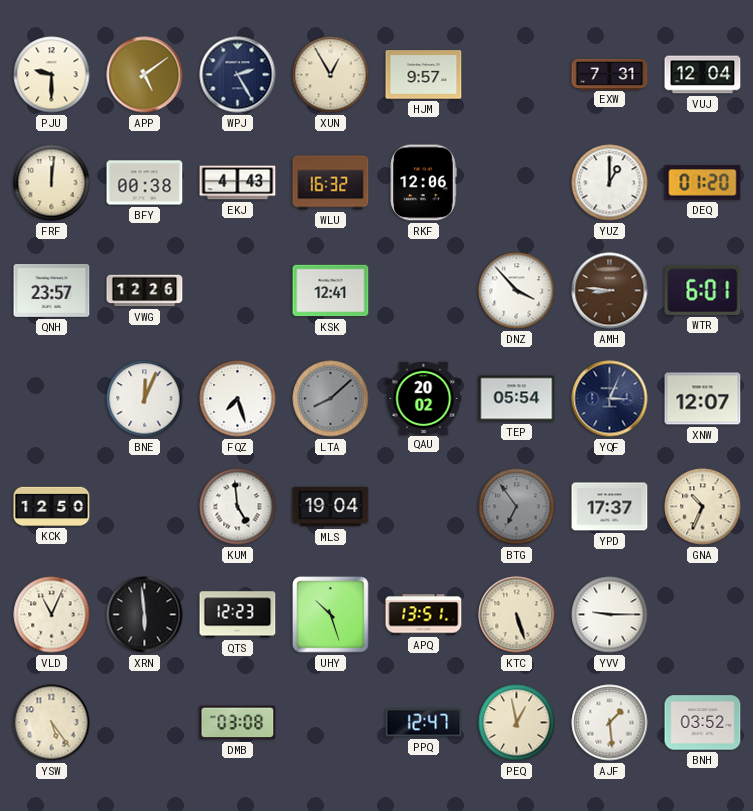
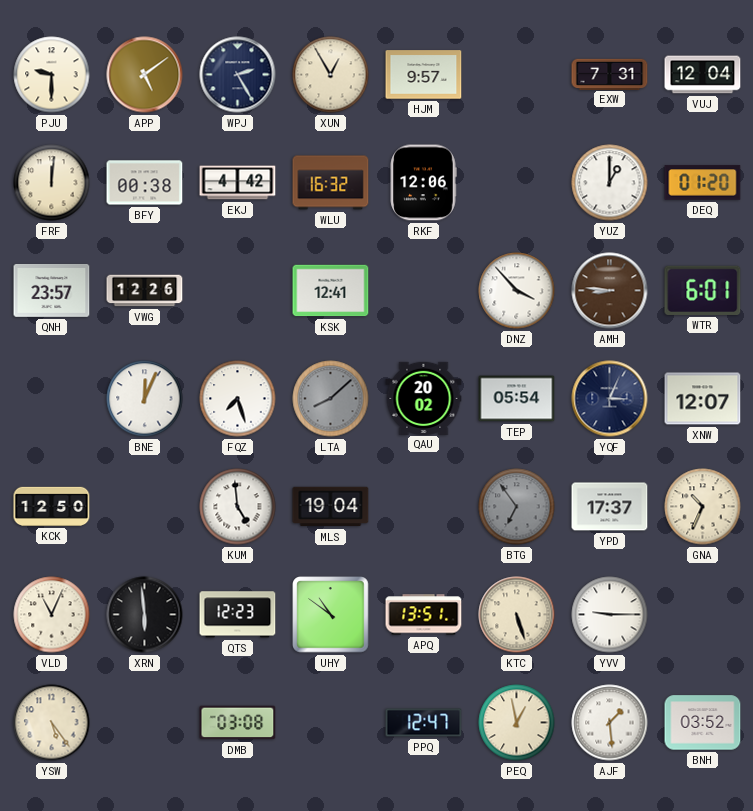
EKJ: 4:43 -> 4:42 (238, 183)
UHY: 10:27 -> 10:51 (331, 615)
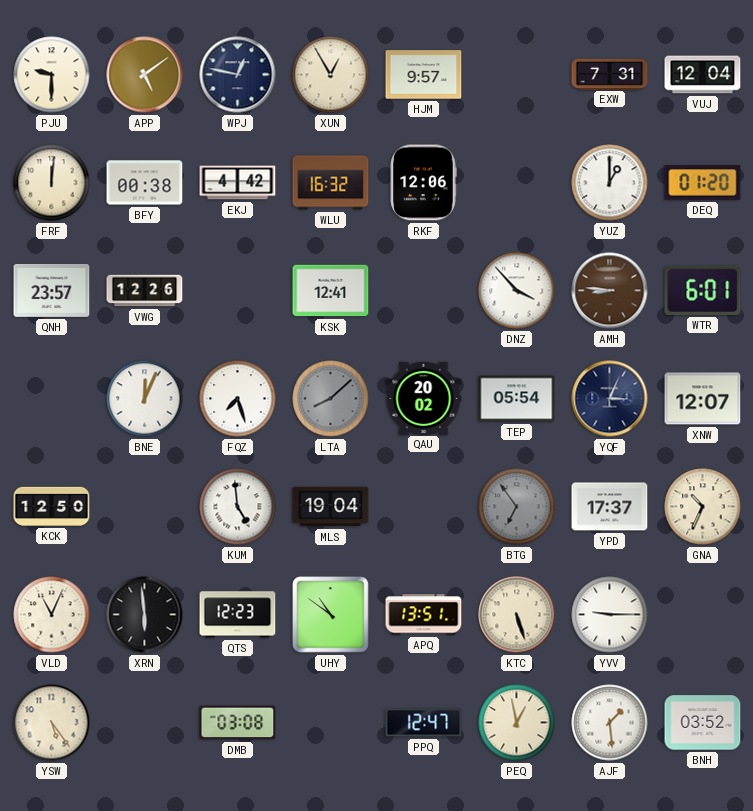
WPJ: 2:25 -> 12:47 (238, 75)
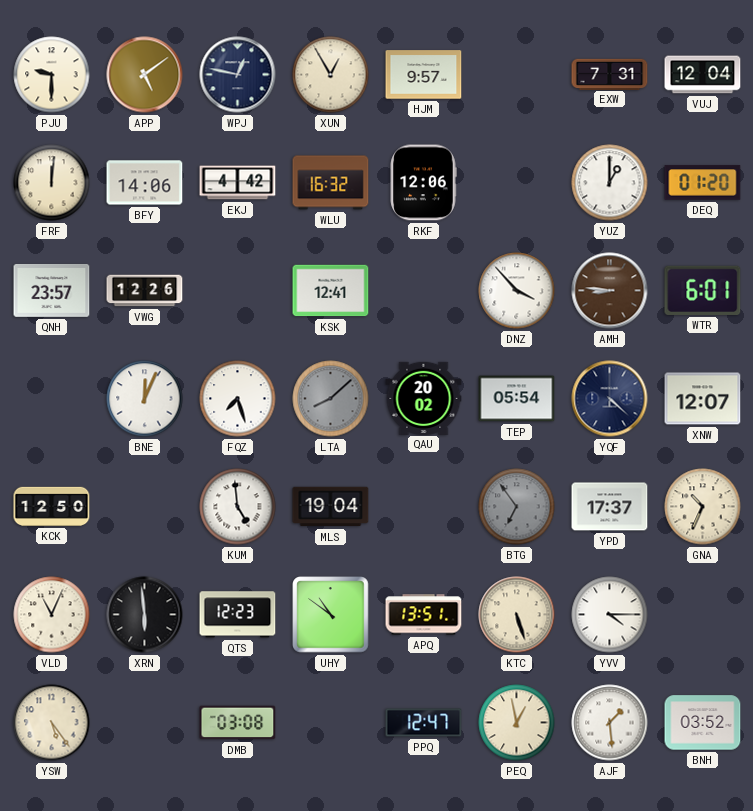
BFY: 00:38 -> 14:06 (145, 183)
YQF: 3:04 -> 4:22 (610, 399)
YVV: 9:15 -> 4:15 (610, 615)
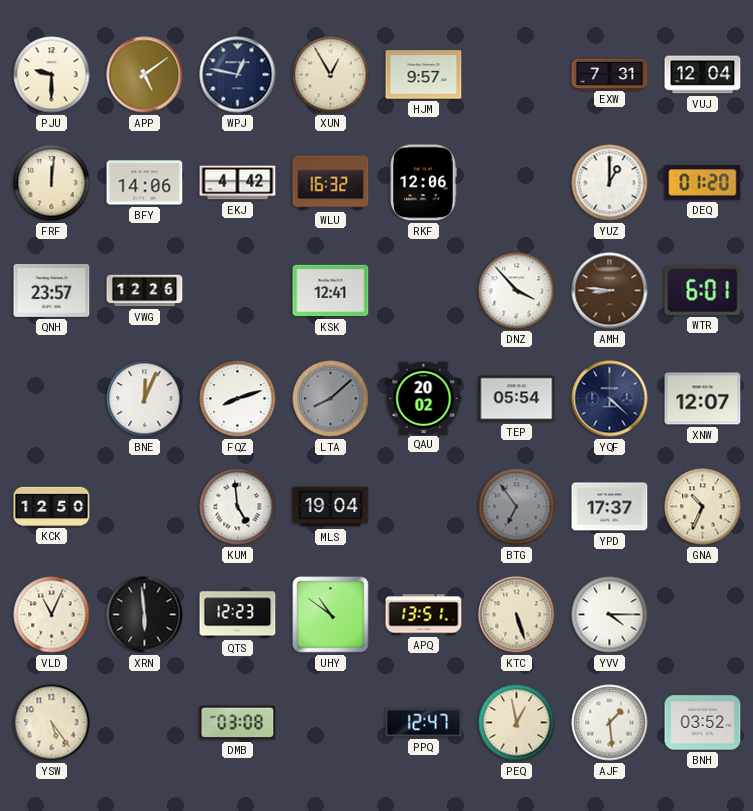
FQZ: 7:27 -> 8:12 (238, 399)
